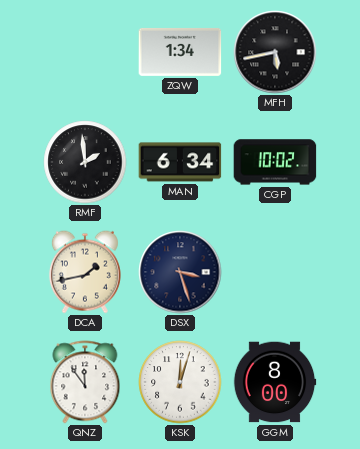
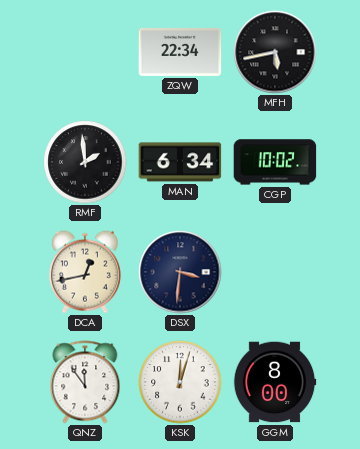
ZQW: 1:34 -> 22:34 (180, 52)
DCA: 1:43 -> 12:43 (85, 272)
DSX: 3:27 -> 3:31 (180, 272)
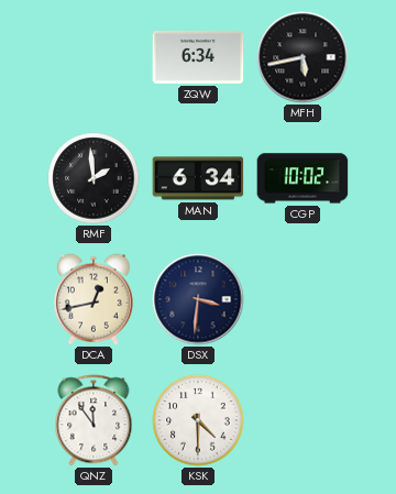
ZQW: 22:34 -> 6:34 (198, 57)
KSK: 12:03 -> 4:30 (198, 420)
GGM: 8:00 -> none (275, 382)
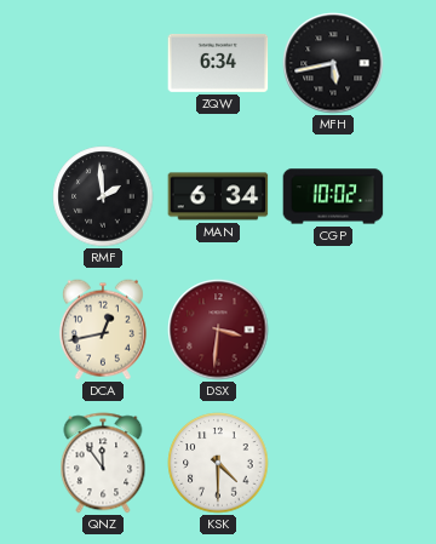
DSX dial: navy -> burgundy (218, 330)
